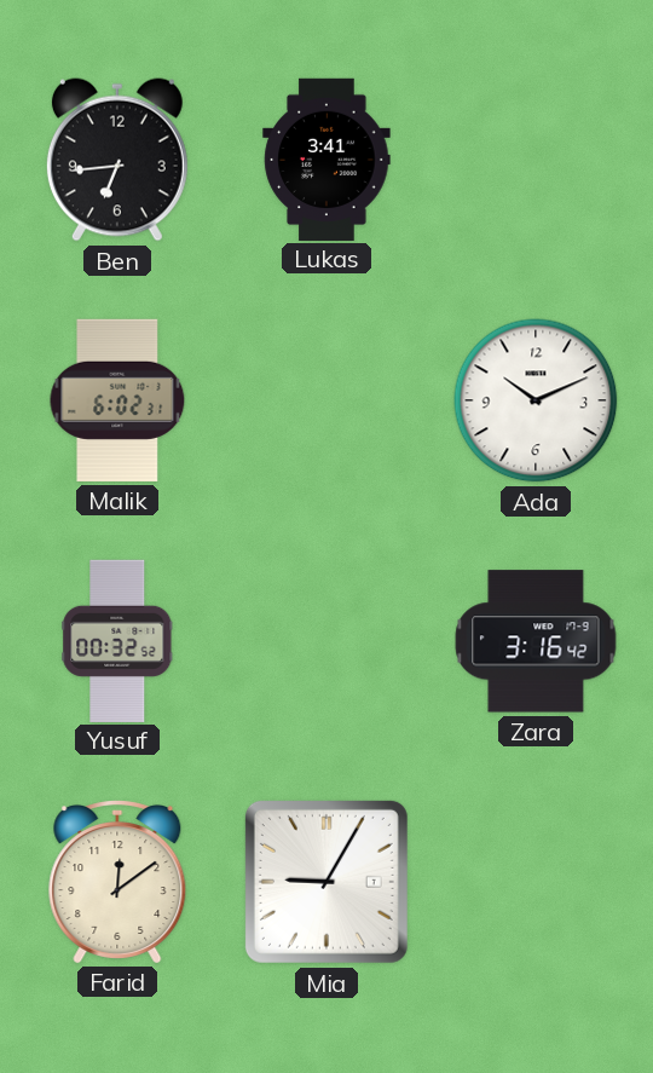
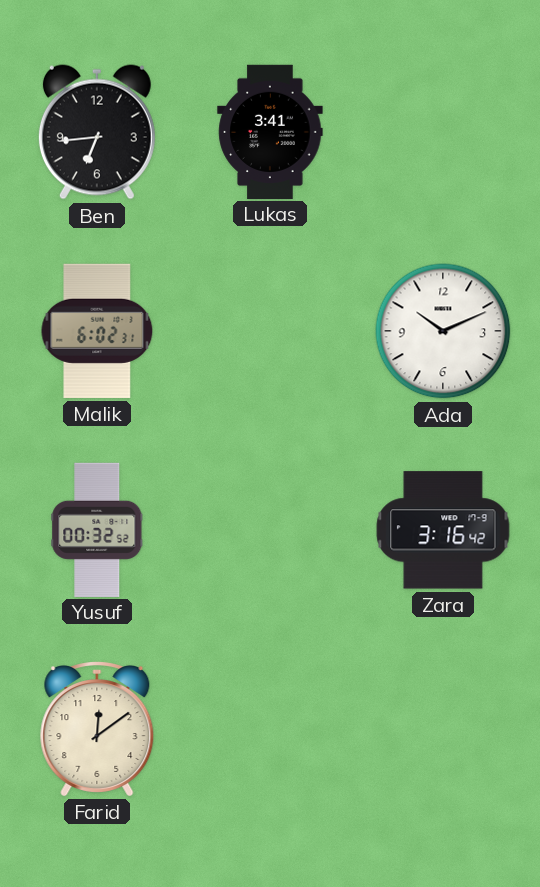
Mia: 9:05 -> none (326, 882)
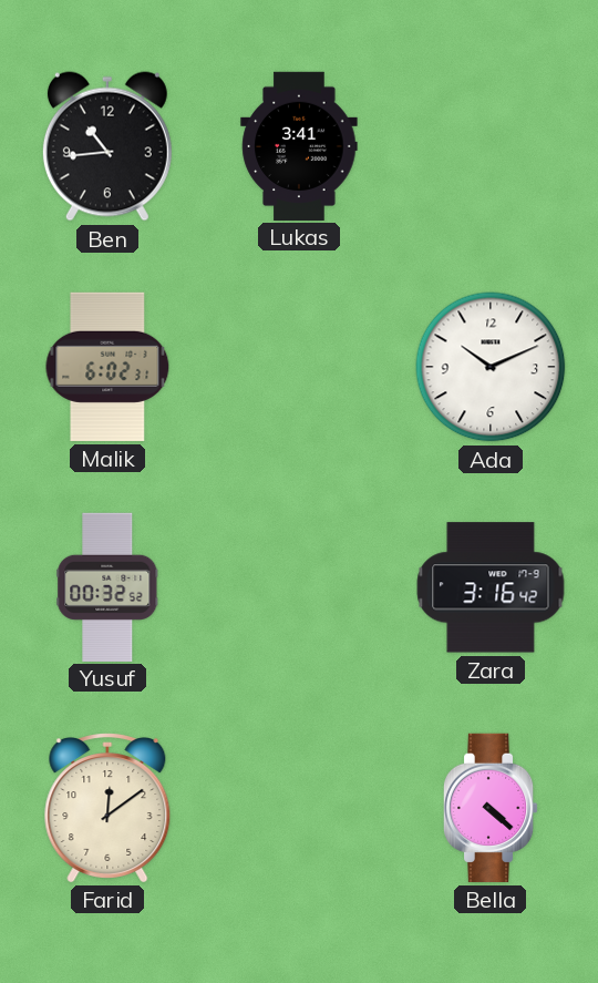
Ben: 6:44 -> 10:44 (107, 146)
Bella: none -> 4:22 (491, 808)
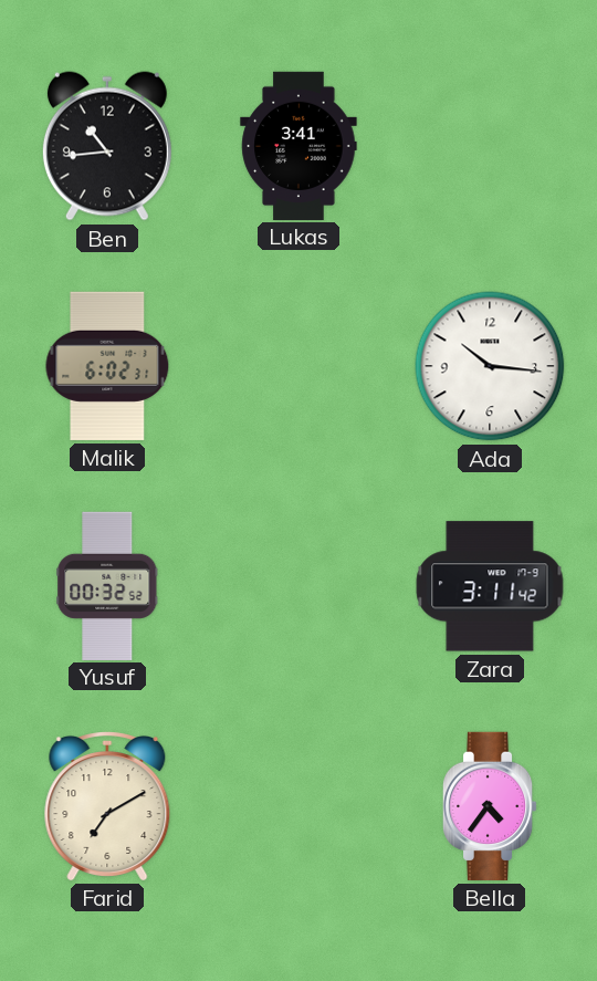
Ada: 10:11 -> 10:16 (490, 366)
Zara: 3:16 -> 3:11 (490, 586)
Farid: 12:09 -> 7:10 (107, 806)
Bella: 4:22 -> 4:36 (490, 806)
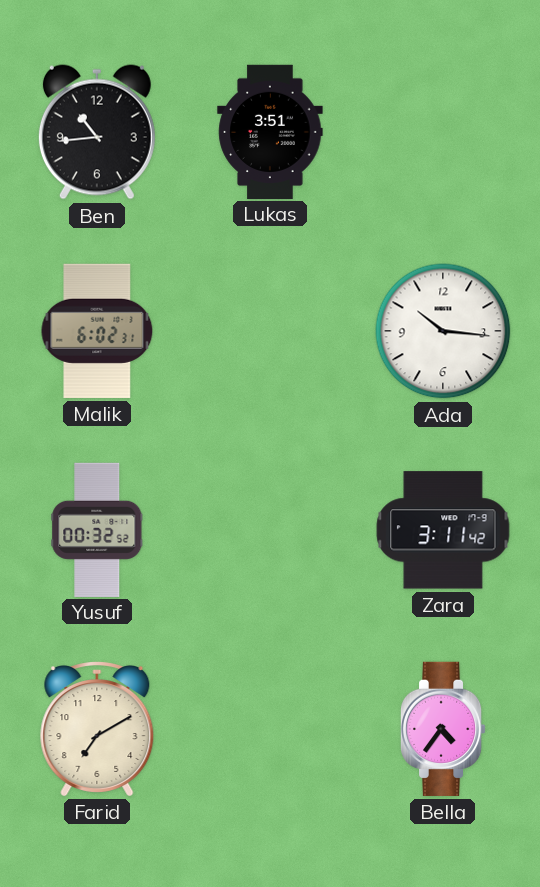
Lukas: 3:41 -> 3:51 (270, 131)
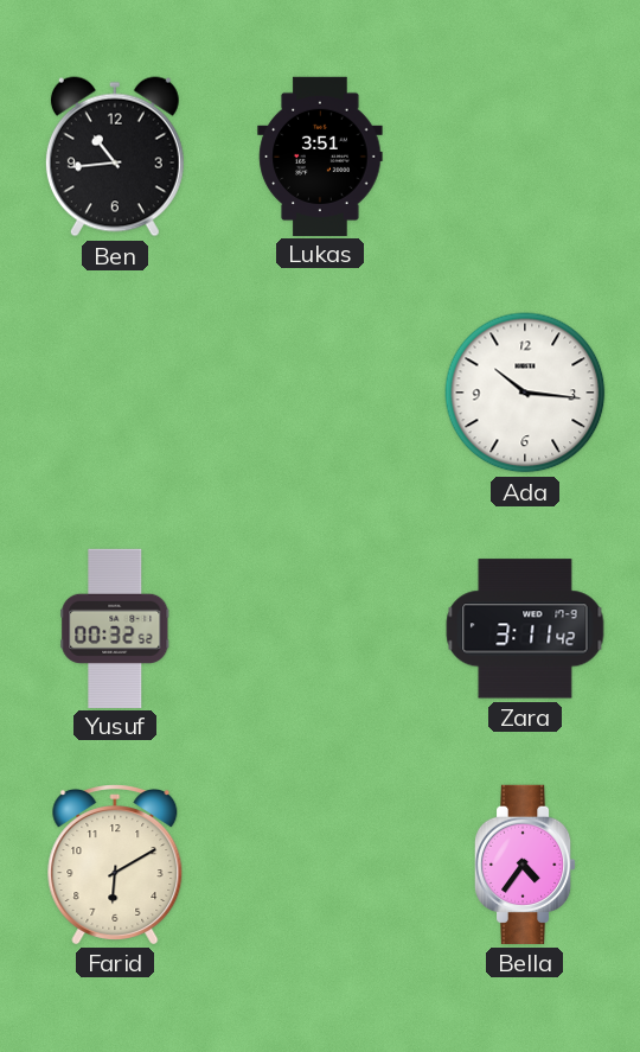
Malik: 6:02 -> none (97, 331)
Farid: 7:10 -> 6:10 (115, 865)
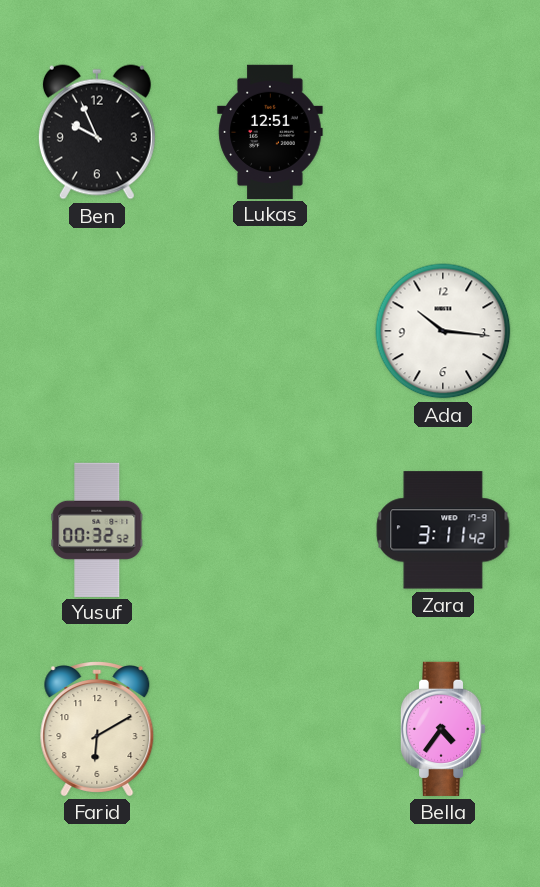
Ben: 10:44 -> 9:56 (97, 132)
Lukas: 3:51 -> 12:51 (270, 131)
